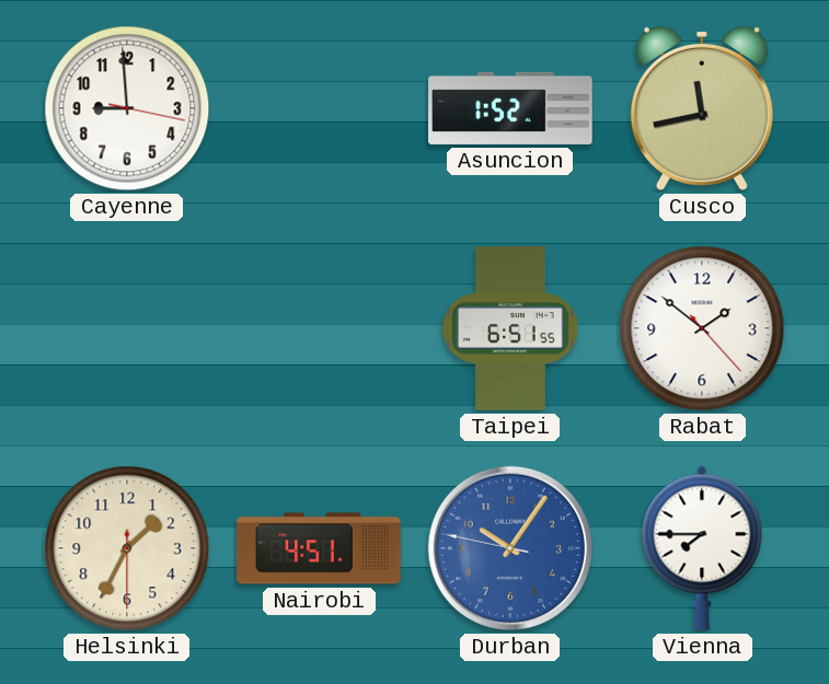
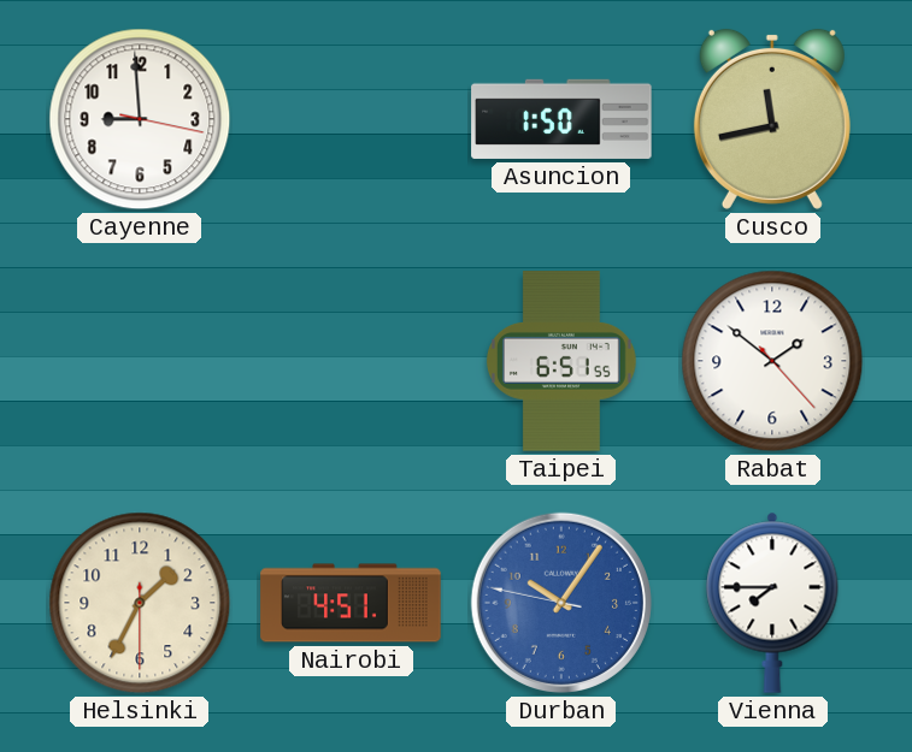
Asuncion: 1:52 -> 1:50 (561, 119)
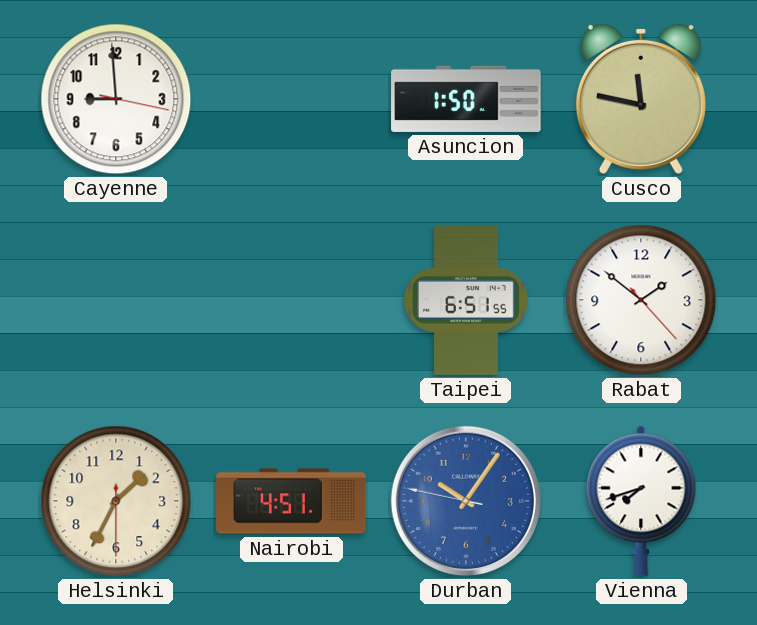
Cusco: 11:43 -> 11:47 (641, 99)
Vienna: 7:45 -> 7:42 (641, 501)
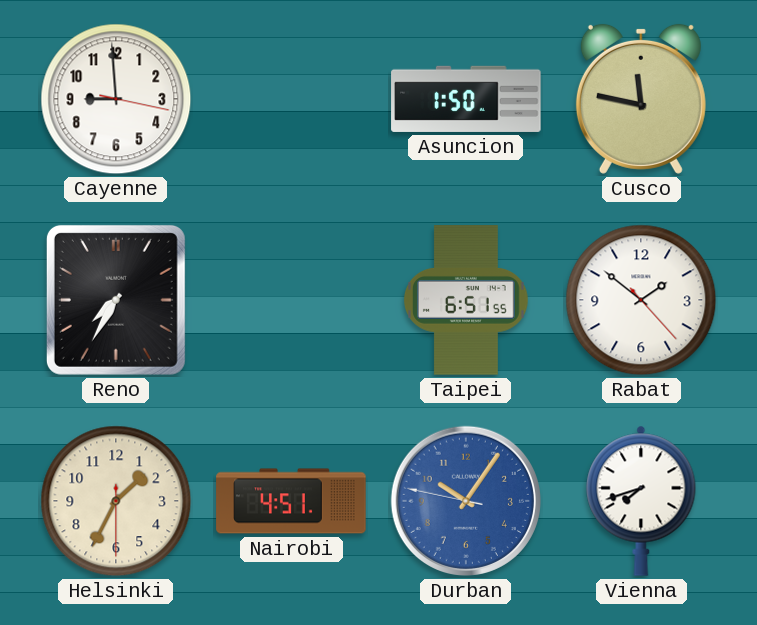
Reno: none -> 7:35 (116, 300)
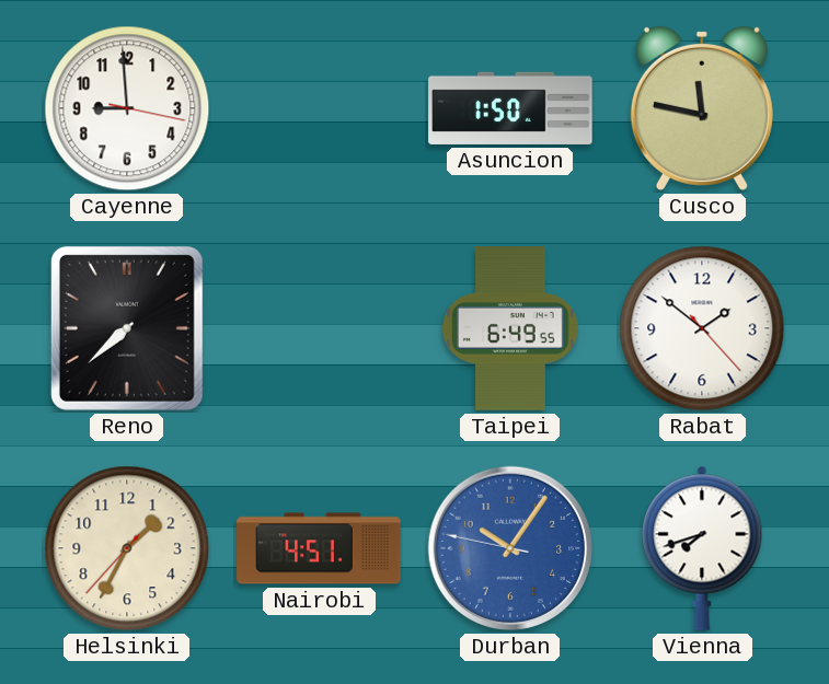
Reno: 7:35 -> 7:38 (127, 328)
Taipei: 6:51 -> 6:49 (511, 328)
Helsinki: 1:34:30 -> 1:34:37 (127, 548)
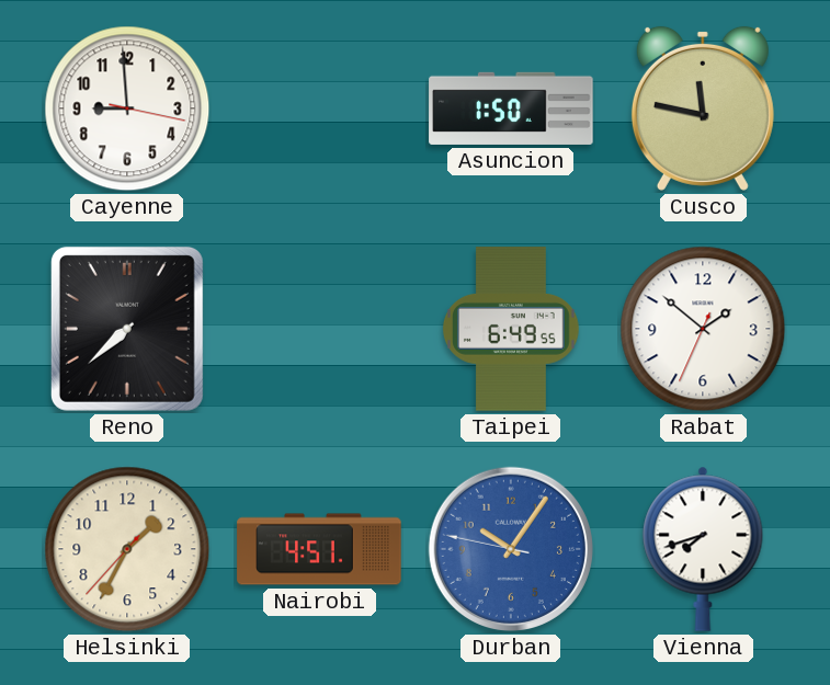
Rabat: 1:51:23 -> 1:51:34 (703, 329)
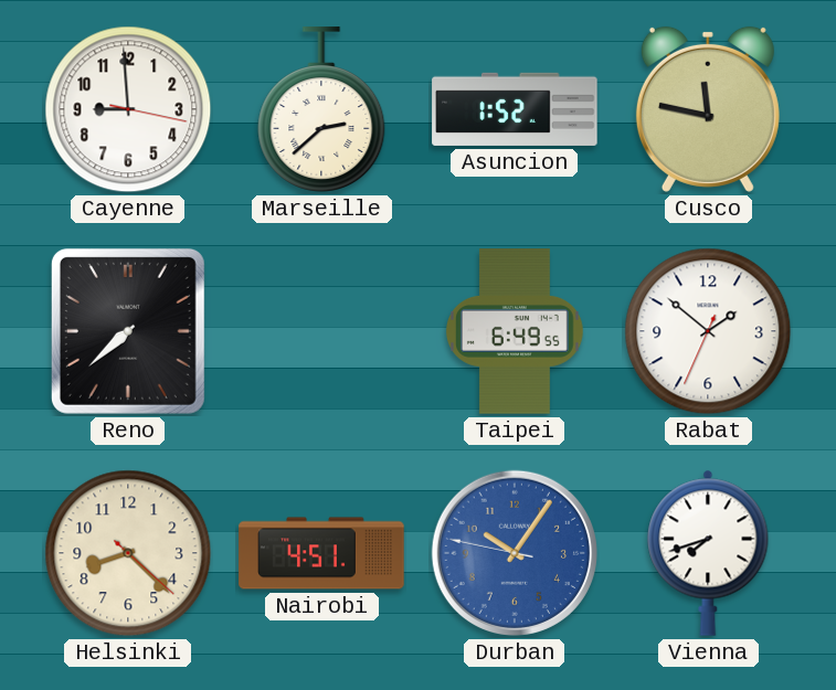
Marseille: none -> 2:38 (321, 109)
Asuncion: 1:50 -> 1:52 (515, 109)
Helsinki: 1:34 -> 8:22 (128, 553)
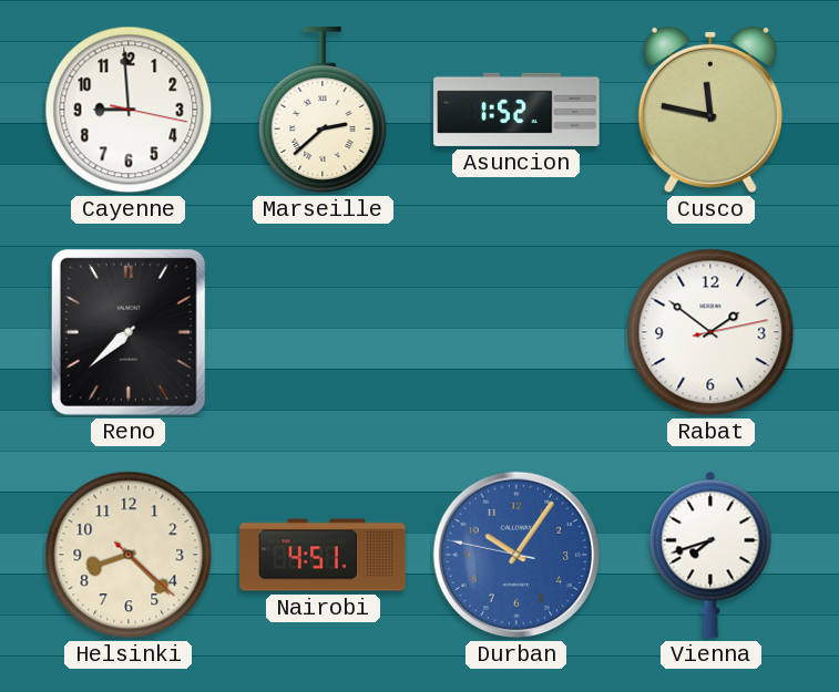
Taipei: 6:49 -> none (516, 331)
Rabat: 1:51:34 -> 1:51:13 (710, 332)
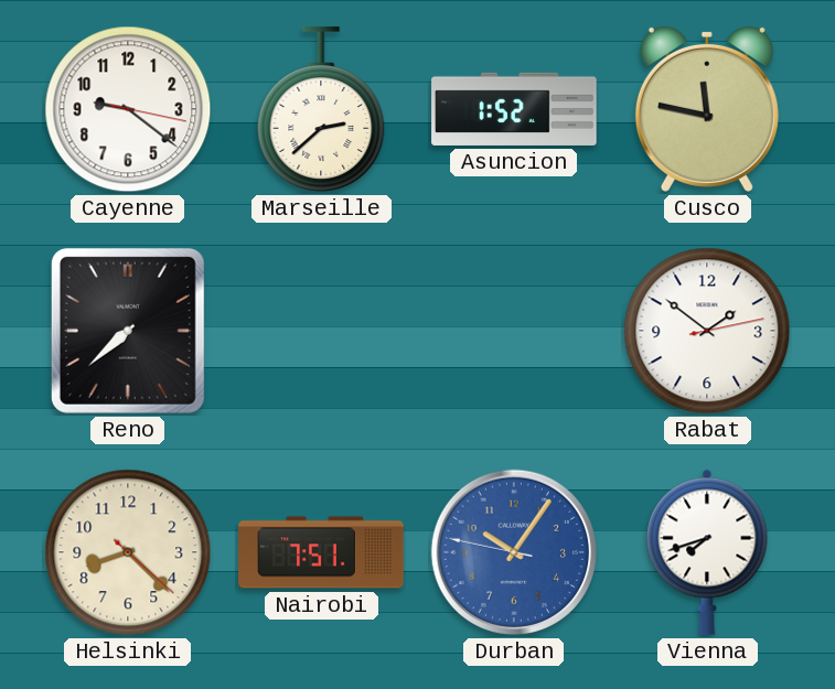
Cayenne: 8:59 -> 9:21 (128, 109)
Nairobi: 4:51 -> 7:51 (321, 552)
